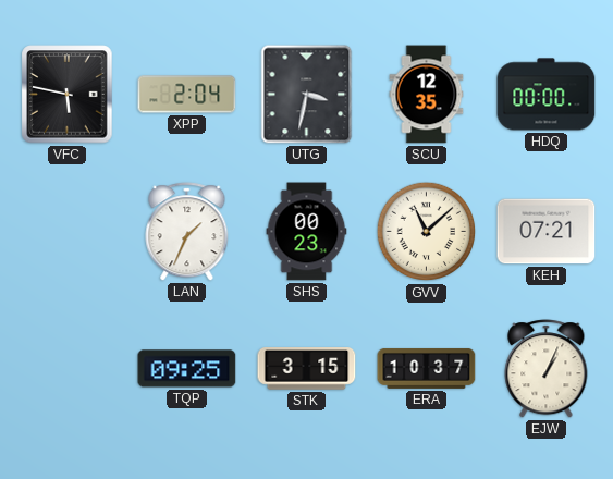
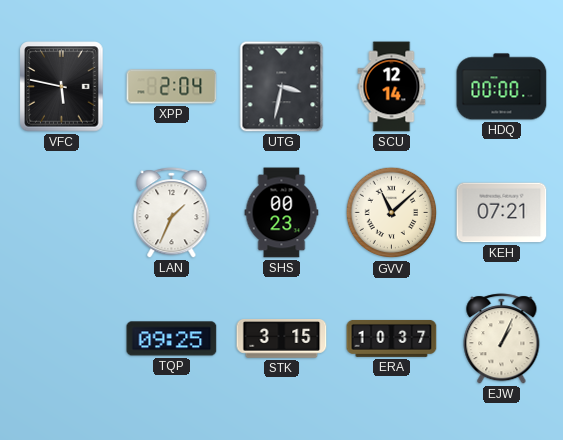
SCU: 12:35 -> 12:14 (392, 87)
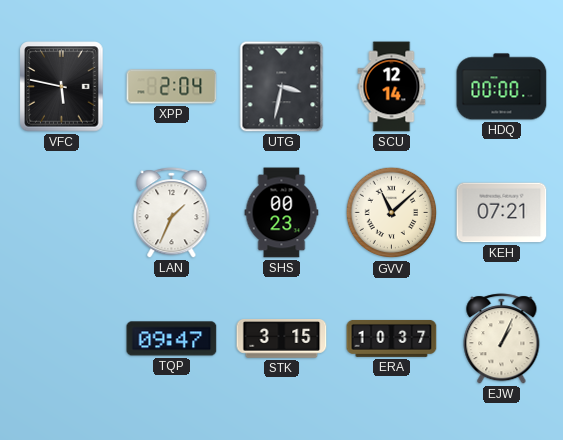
TQP: 09:25 -> 09:47 (172, 339)
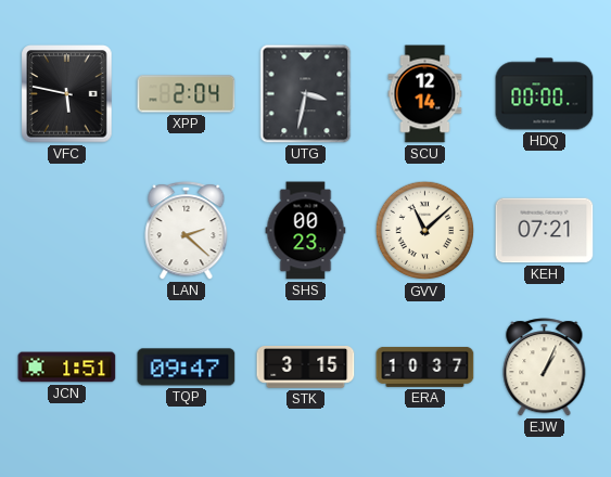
LAN: 1:34 -> 2:22 (187, 231)
JCN: none -> 1:51 (67, 368)
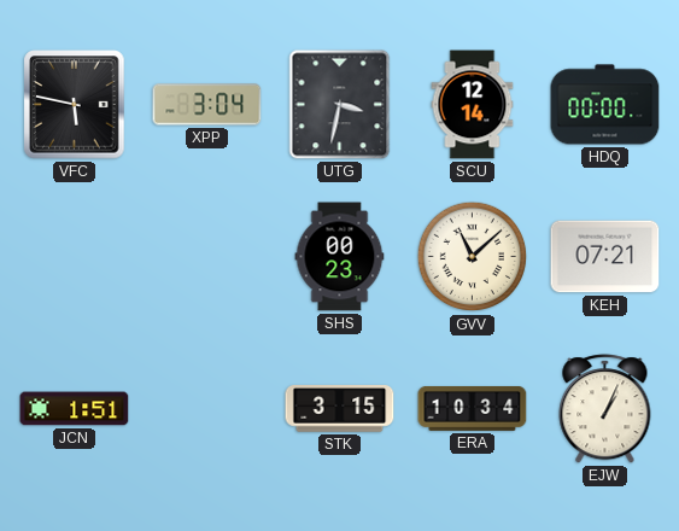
XPP: 2:04 -> 3:04 (207, 105)
LAN: 2:22 -> none (187, 231)
TQP: 09:47 -> none (187, 368)
ERA: 10:37 -> 10:34 (473, 408)
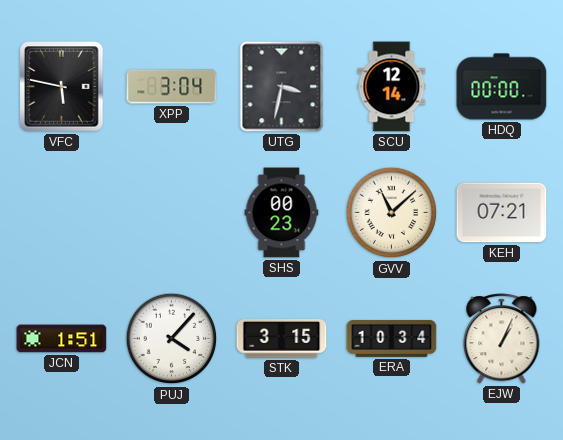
PUJ: none -> 4:07 (172, 339)
